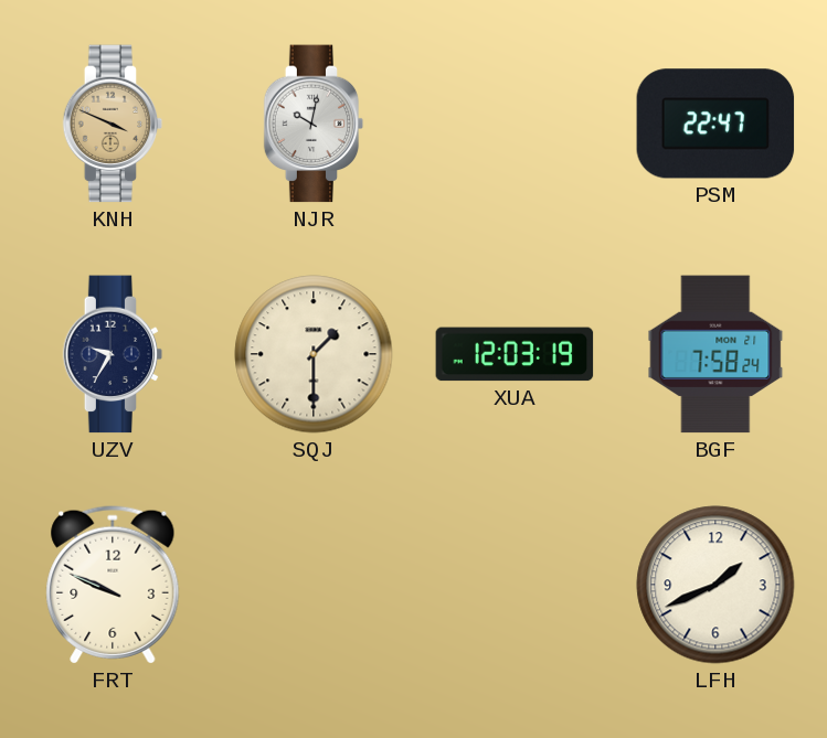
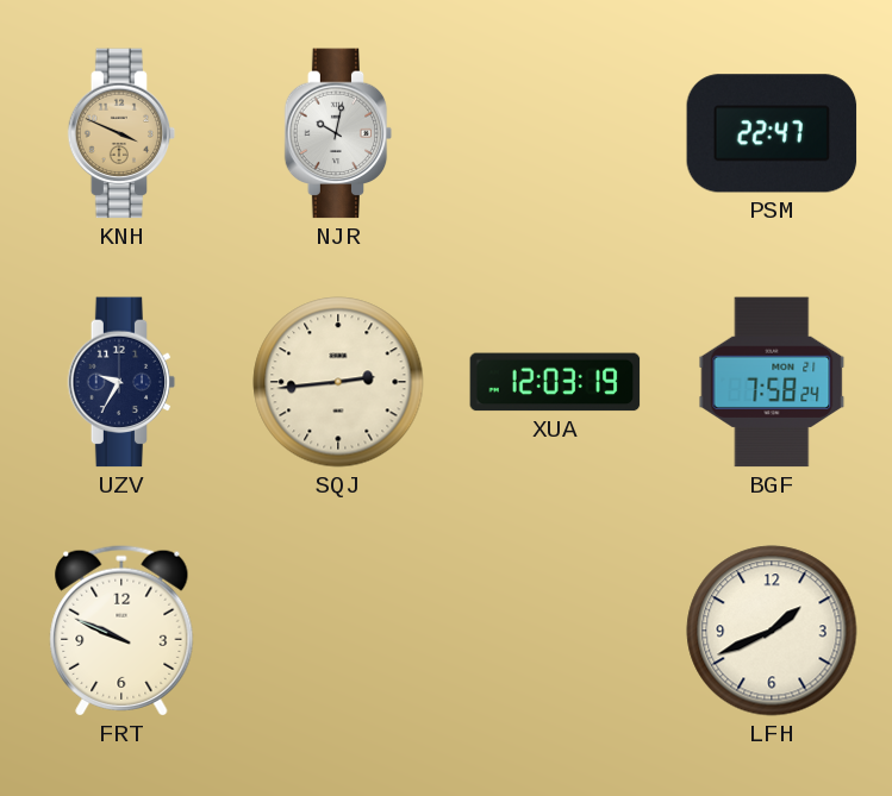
SQJ: 1:30 -> 2:44 (338, 382)
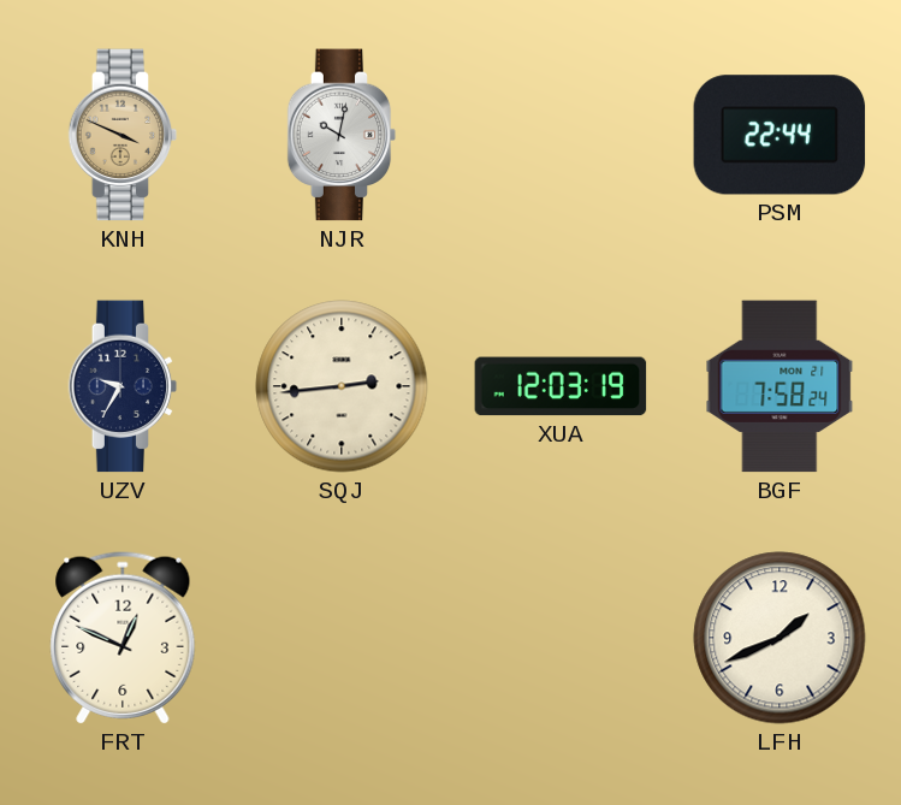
PSM: 22:47 -> 22:44 (780, 135)
FRT: 9:49 -> 12:49 (123, 638)
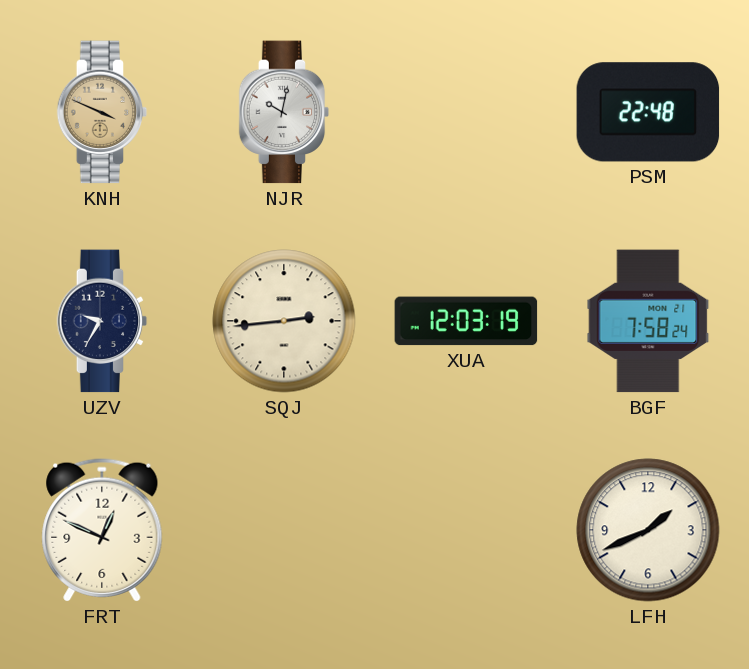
PSM: 22:44 -> 22:48 (648, 112)
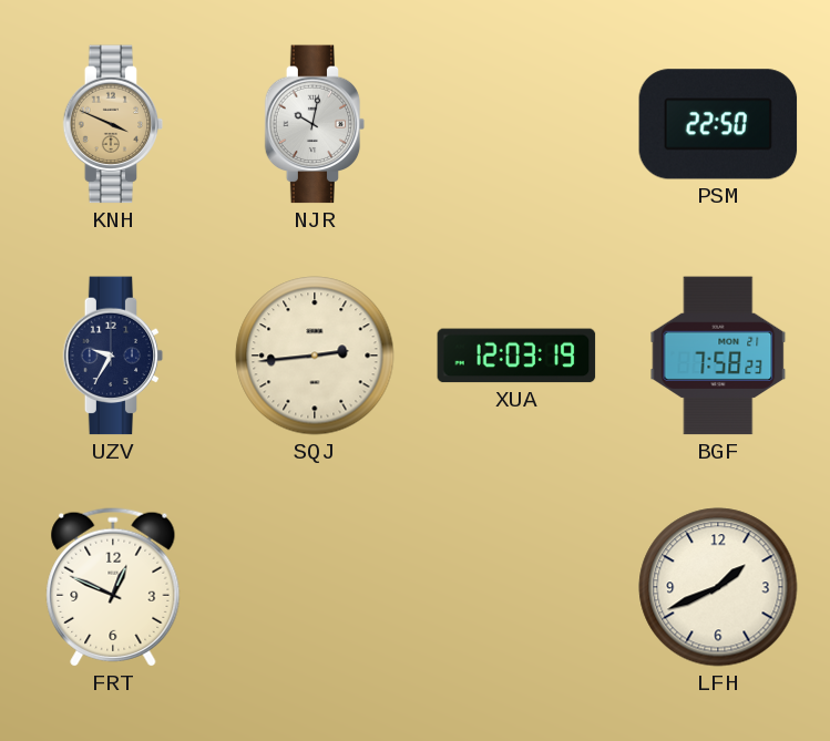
PSM: 22:48 -> 22:50 (718, 124)
BGF: 7:58:24 -> 7:58:23 (718, 356)
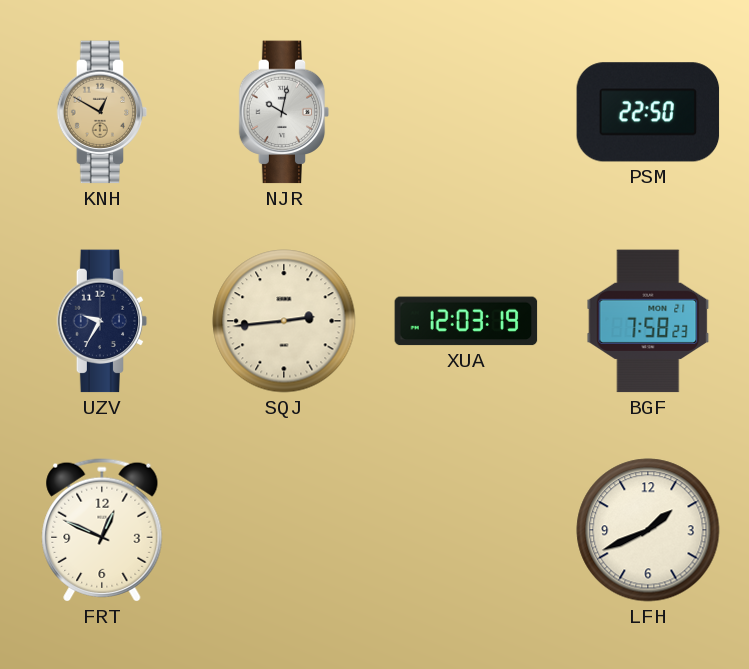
KNH: 3:49 -> 12:50 (102, 112)
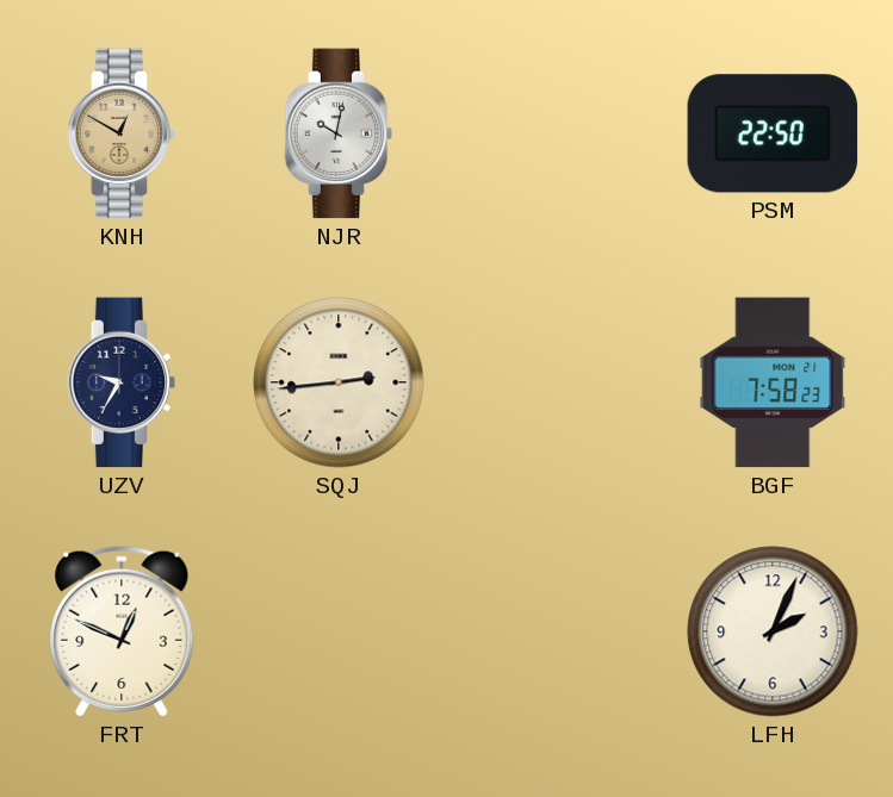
XUA: 12:03 -> none (466, 321)
LFH: 1:41 -> 2:04 (773, 631)
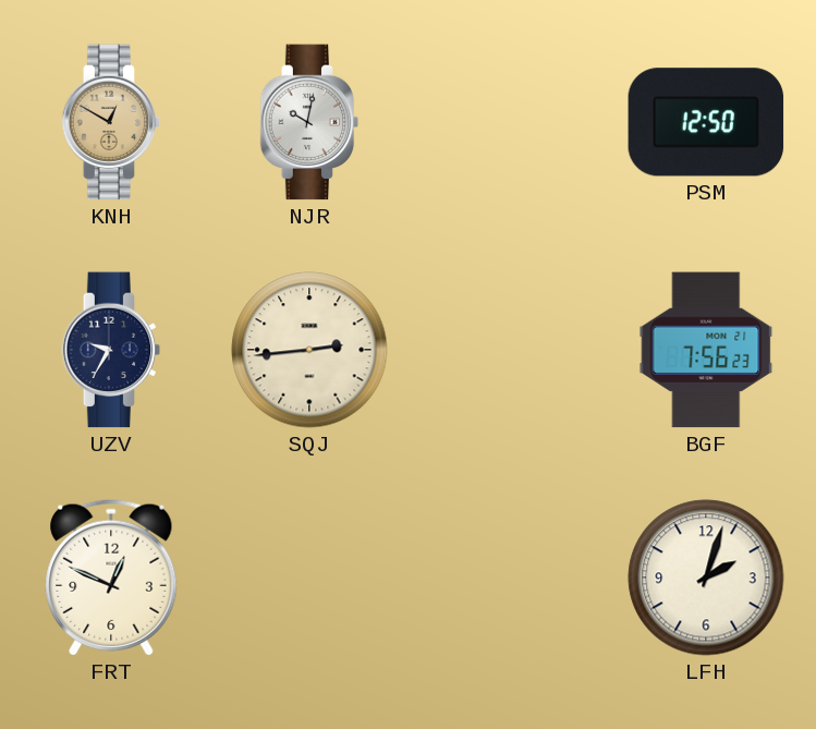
PSM: 22:50 -> 12:50 (706, 122)
BGF: 7:58 -> 7:56 (706, 350)
LFH: 2:04 -> 2:03 (706, 578)
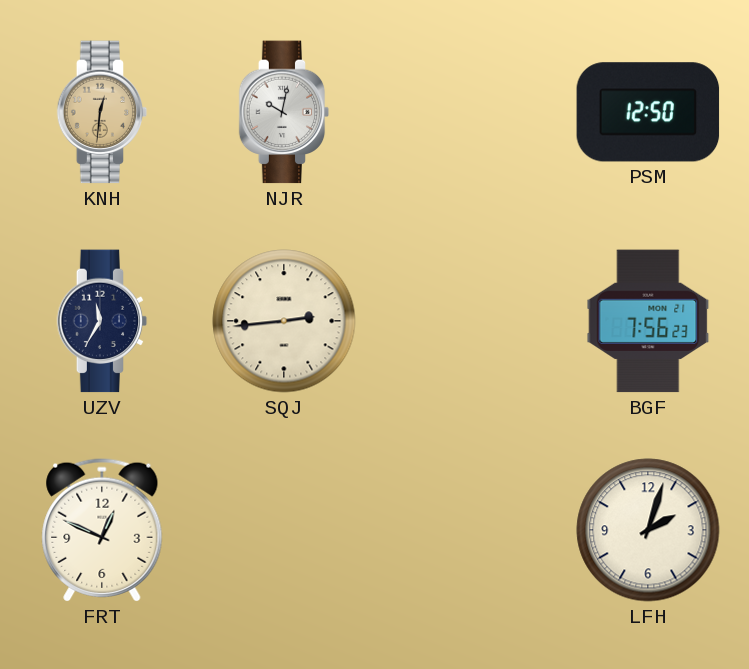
KNH: 12:50 -> 12:31 (102, 112)
UZV: 9:35 -> 11:35 (102, 321)
